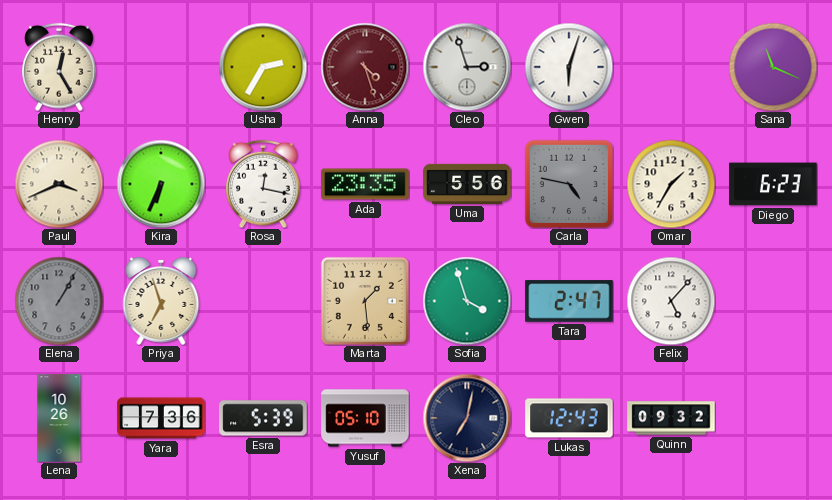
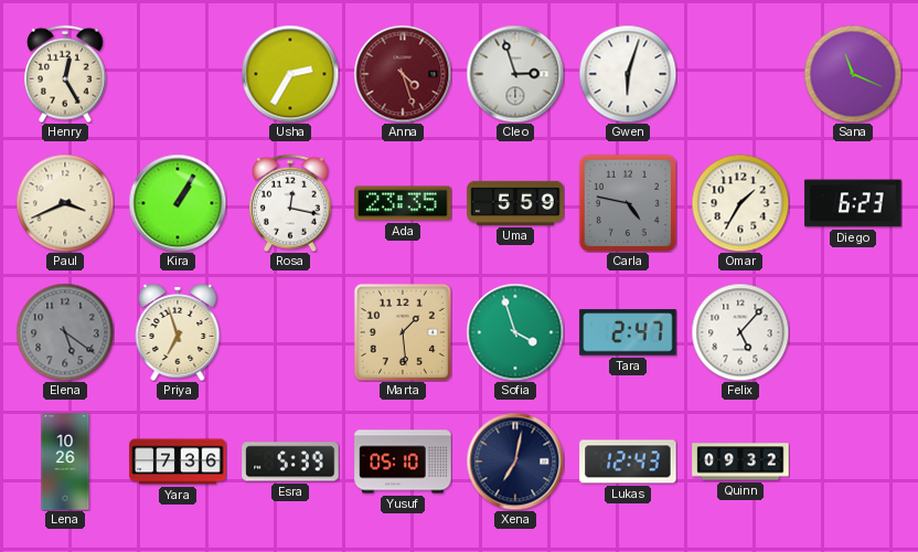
Kira: 6:34 -> 1:05 (178, 203)
Uma: 5:56 -> 5:59 (515, 203)
Elena: 1:05 -> 5:21 (65, 332)
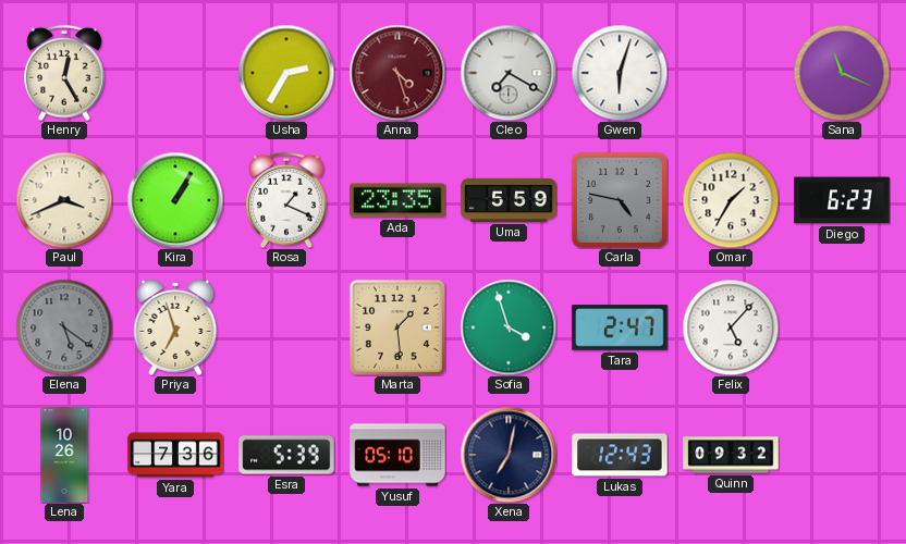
Cleo: 2:57 -> 7:20 (509, 73)
Rosa: 12:17 -> 1:19 (286, 200)
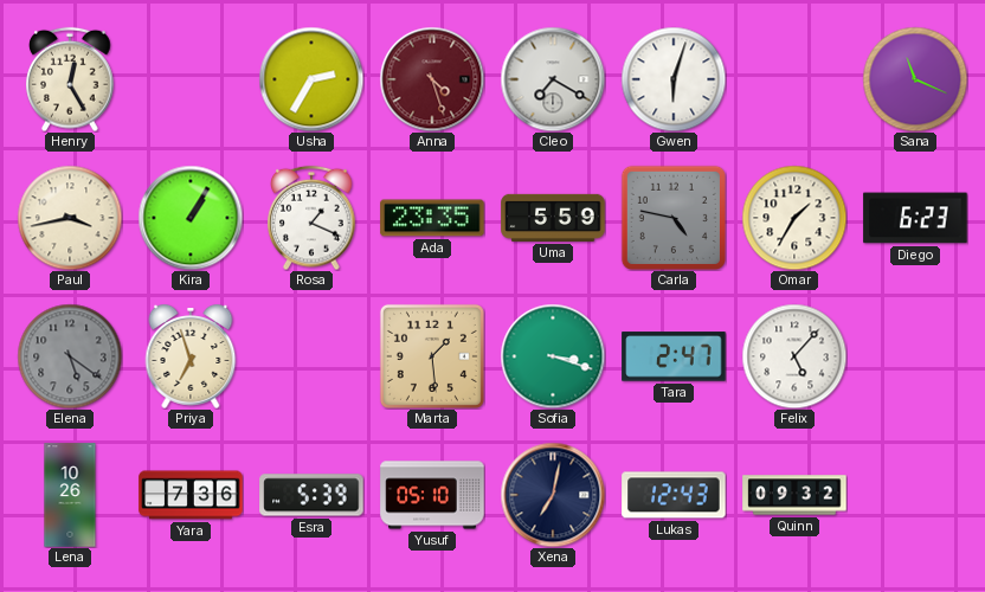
Paul: 3:41 -> 3:43 (70, 218)
Sofia: 3:57 -> 3:18 (553, 356)
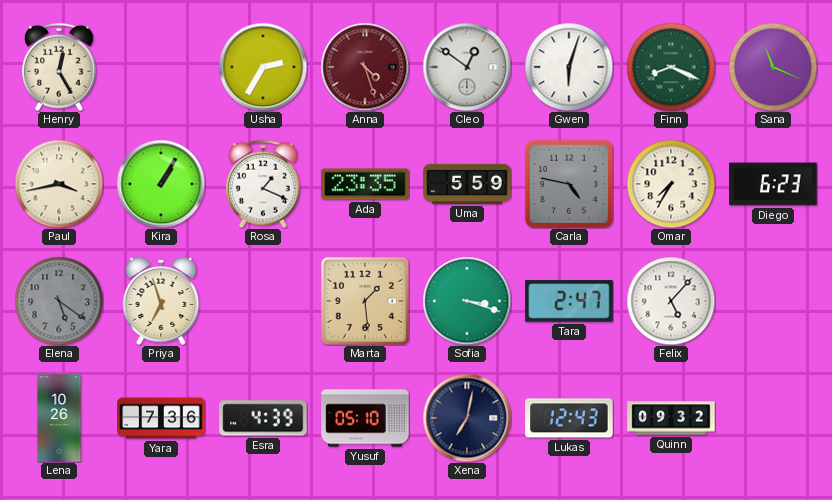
Cleo: 7:20 -> 12:51 (467, 67)
Finn: none -> 8:19 (671, 67)
Omar: 1:35 -> 7:35 (671, 184)
Esra: 5:39 -> 4:39 (263, 418)
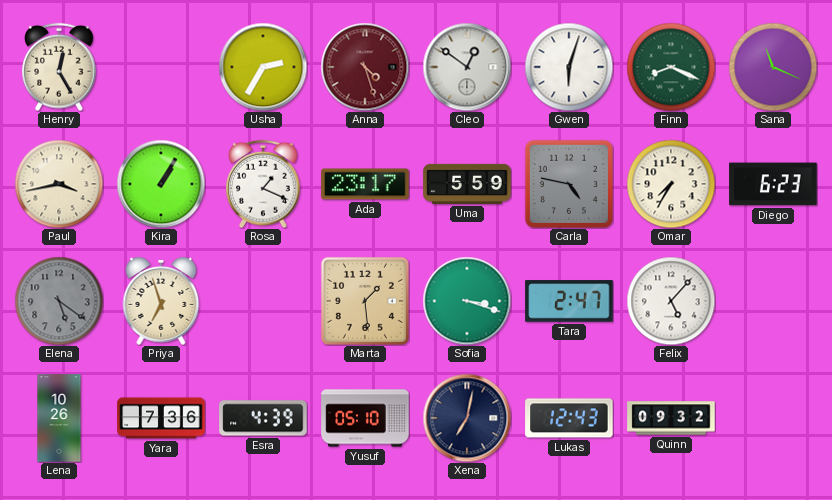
Ada: 23:35 -> 23:17 (365, 184)
